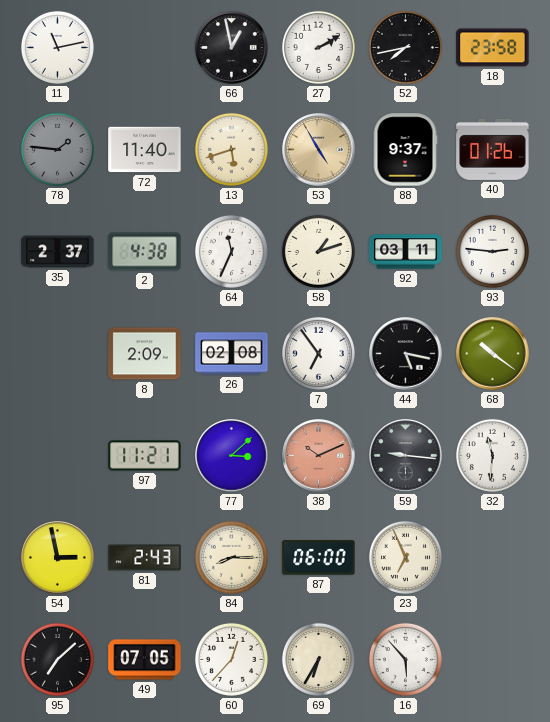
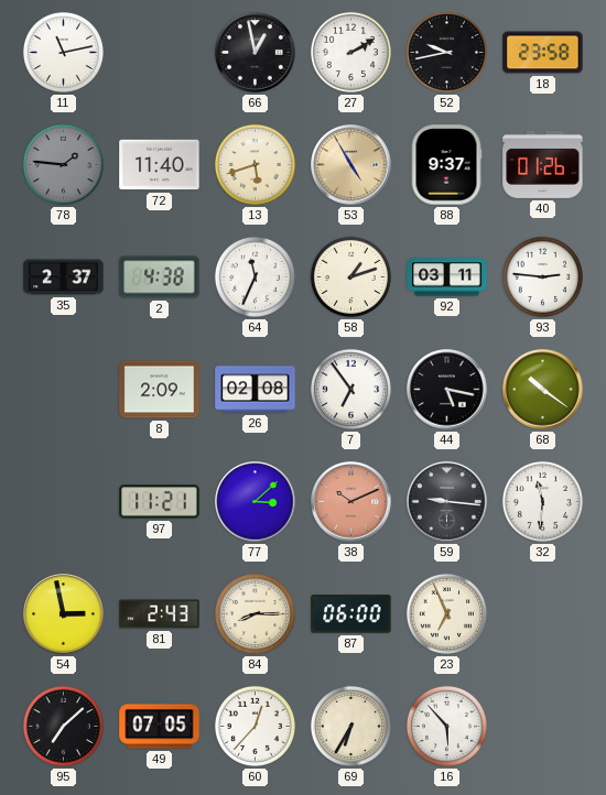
52: 7:43 -> 9:43 (446, 52)
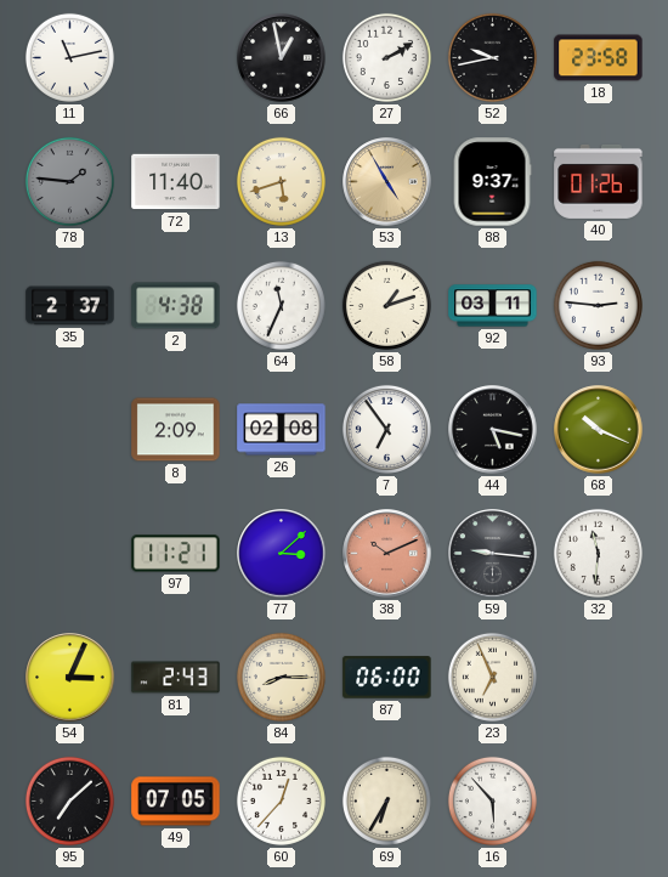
68: 10:21 -> 10:19 (599, 430)
54: 2:58 -> 3:04 (70, 678)
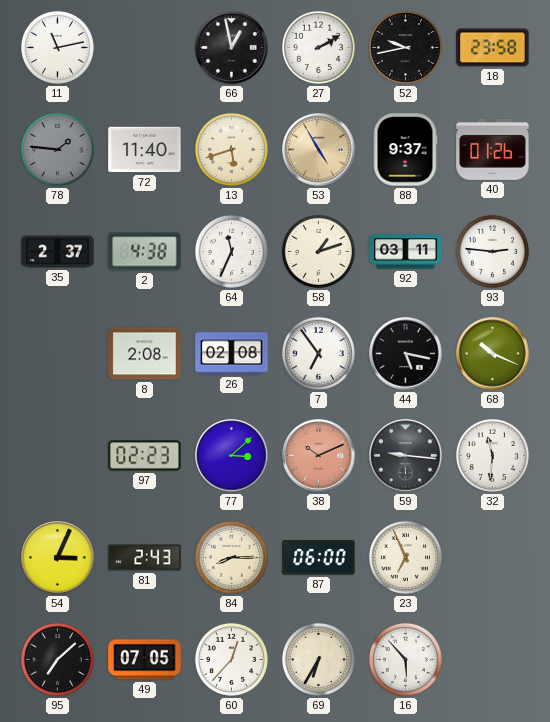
8: 2:09 -> 2:08 (145, 354)
97: 11:21 -> 02:23 (145, 456)
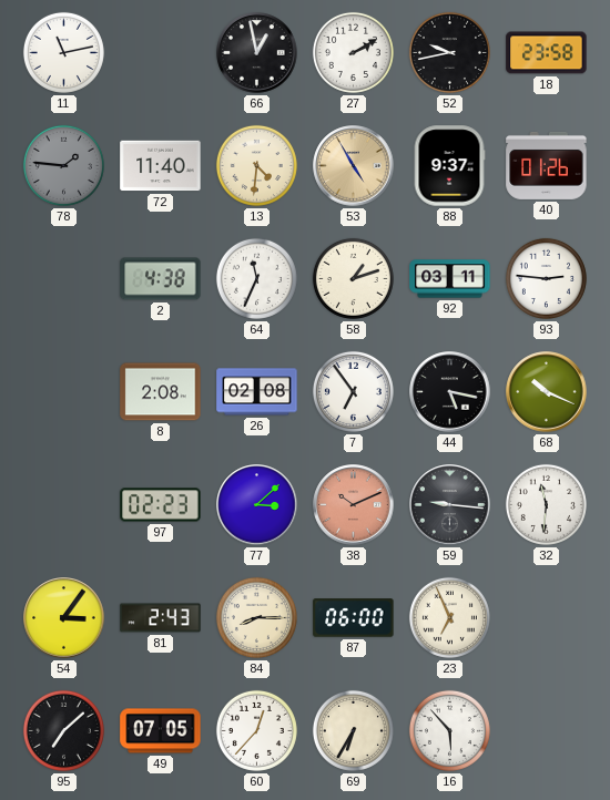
13: 5:42 -> 4:31 (256, 165)
35: 2:37 -> none (58, 252)
54: 3:04 -> 3:06 (64, 618)
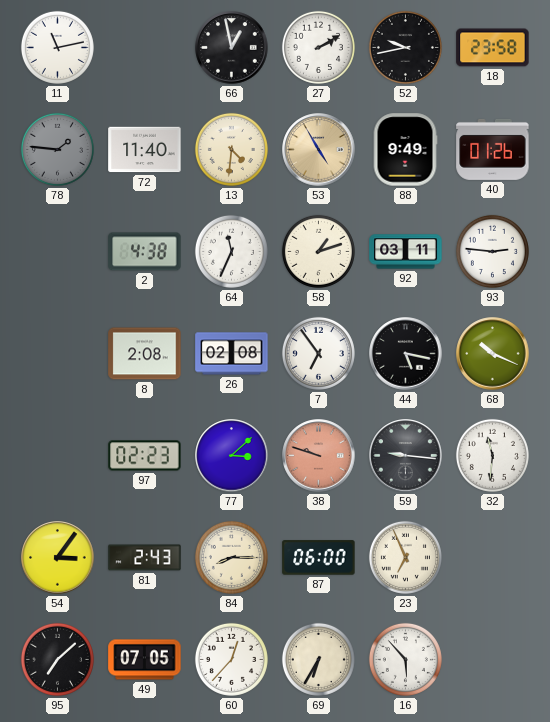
88: 9:37 -> 9:49 (405, 150)
38: 10:11 -> 9:48 (319, 456)
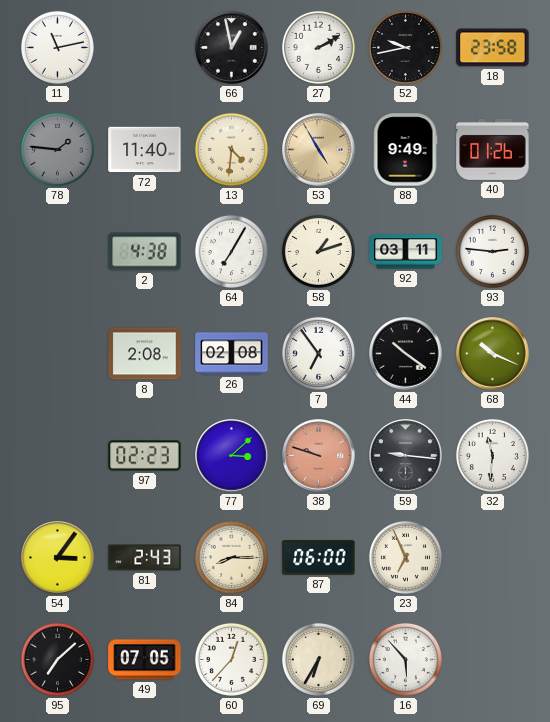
64: 11:34 -> 7:05 (231, 251)
44: 5:17 -> 10:21 (406, 354)
